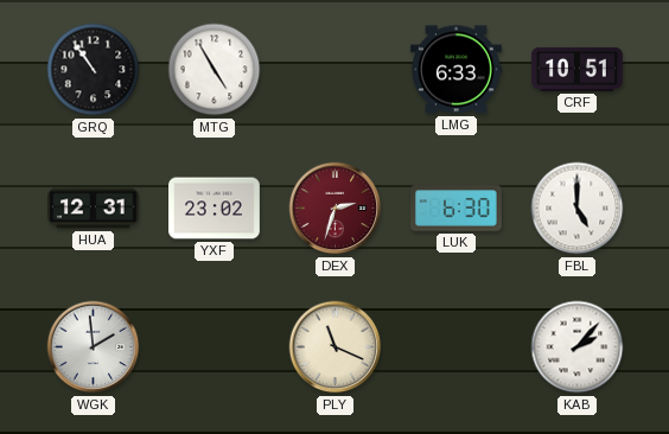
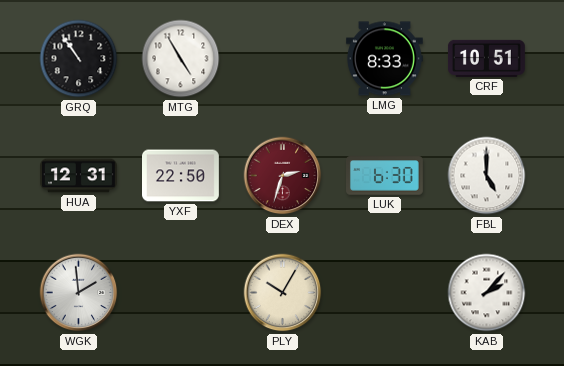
LMG: 6:33 -> 8:33 (385, 59)
YXF: 23:02 -> 22:50 (181, 176)
PLY: 11:19 -> 10:05 (283, 293)
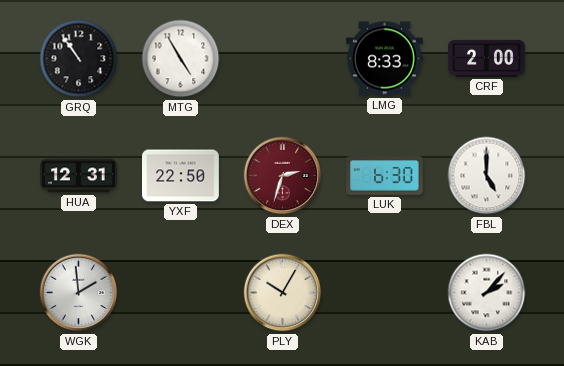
CRF: 10:51 -> 2:00 (486, 58)
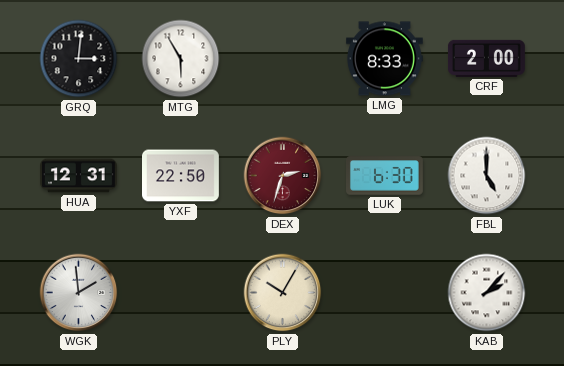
GRQ: 10:54 -> 3:01 (79, 59)
MTG: 4:55 -> 5:55 (181, 59)
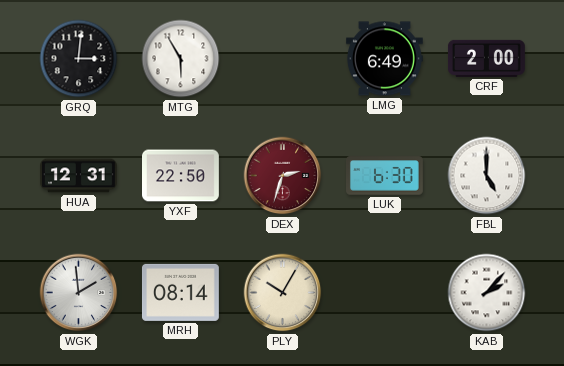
LMG: 8:33 -> 6:49 (385, 59)
MRH: none -> 08:14 (180, 292)
